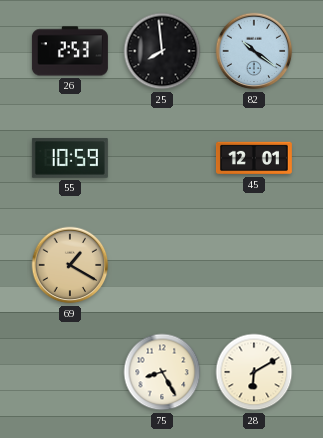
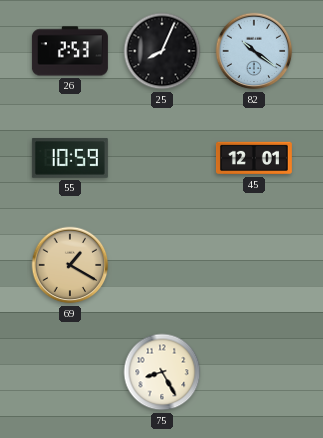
25: 7:59 -> 8:04 (162, 51)
28: 6:10 -> none (254, 372)
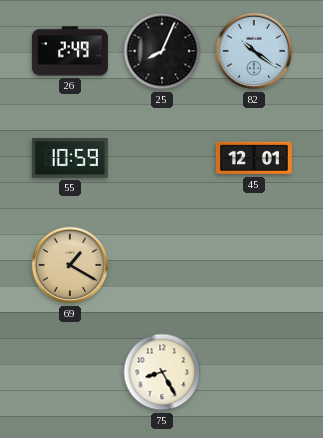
26: 2:53 -> 2:49 (70, 51)
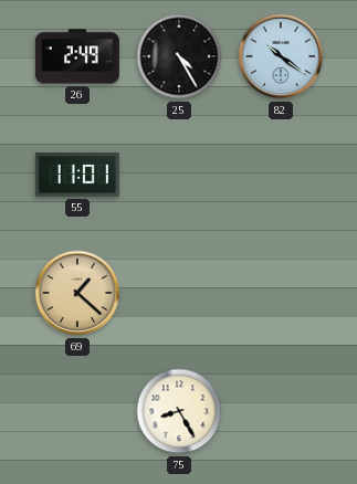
25: 8:04 -> 4:25 (179, 56)
55: 10:59 -> 11:01 (77, 176)
45: 12:01 -> none (254, 158)
69: 1:20 -> 1:22 (77, 293)
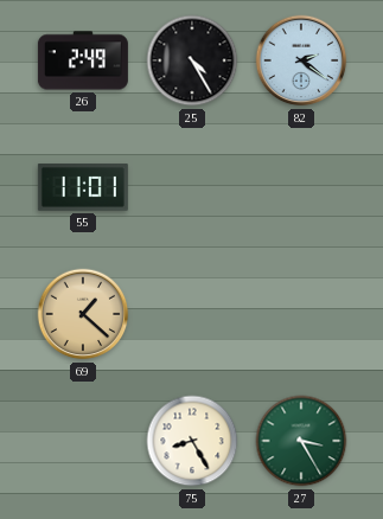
82: 10:21 -> 2:21 (301, 60)
27: none -> 3:25 (301, 441)
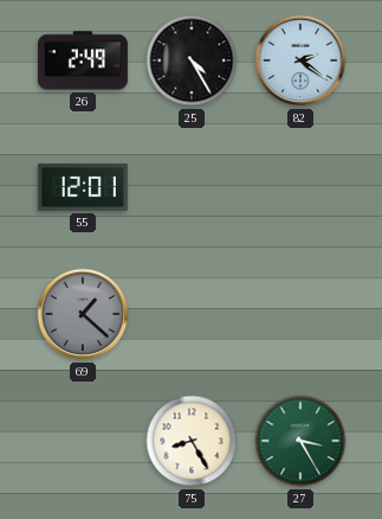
55: 11:01 -> 12:01 (83, 188)
69 dial: champagne -> grey (83, 314)
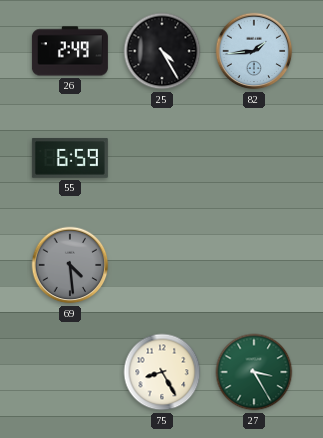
82: 2:21 -> 1:44 (254, 51)
55: 12:01 -> 6:59 (70, 159)
69: 1:22 -> 4:29 (70, 265)
